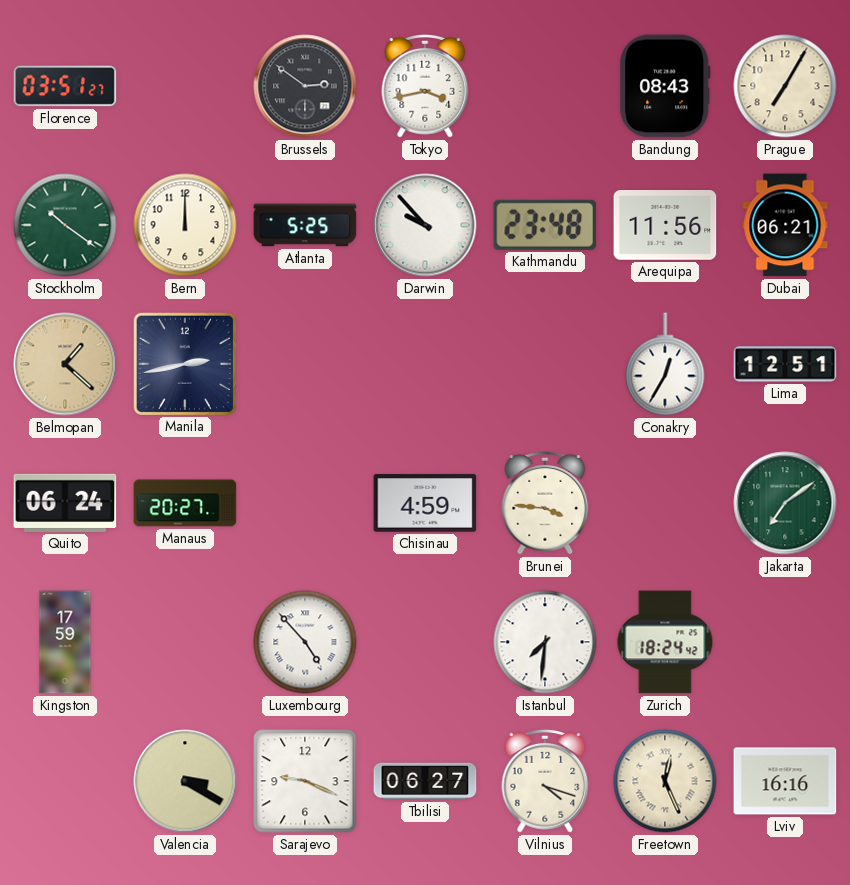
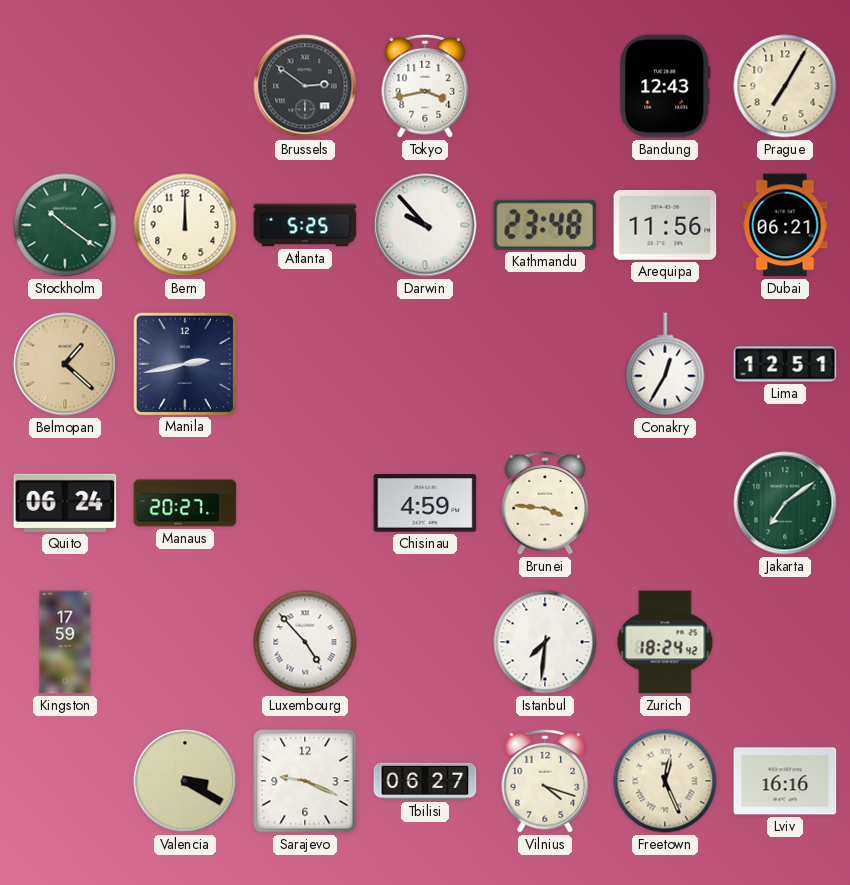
Florence: 03:51 -> none (65, 86)
Bandung: 08:43 -> 12:43 (665, 86)
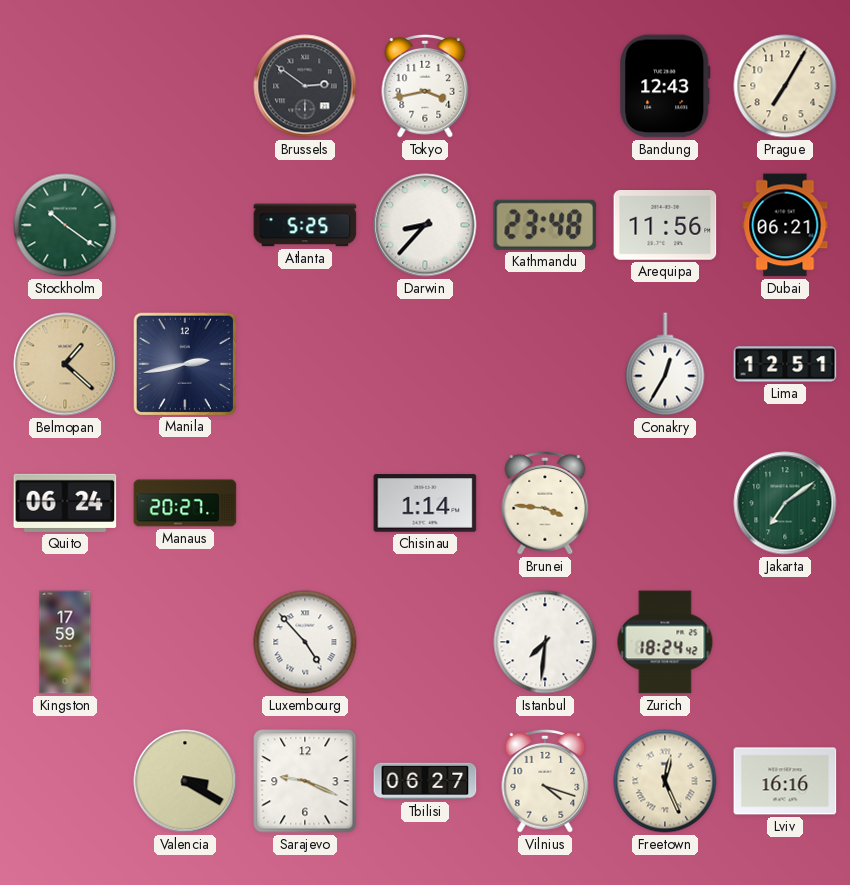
Bern: 12:00 -> none (185, 225)
Darwin: 9:53 -> 8:37 (425, 225)
Chisinau: 4:59 -> 1:14 (425, 503)
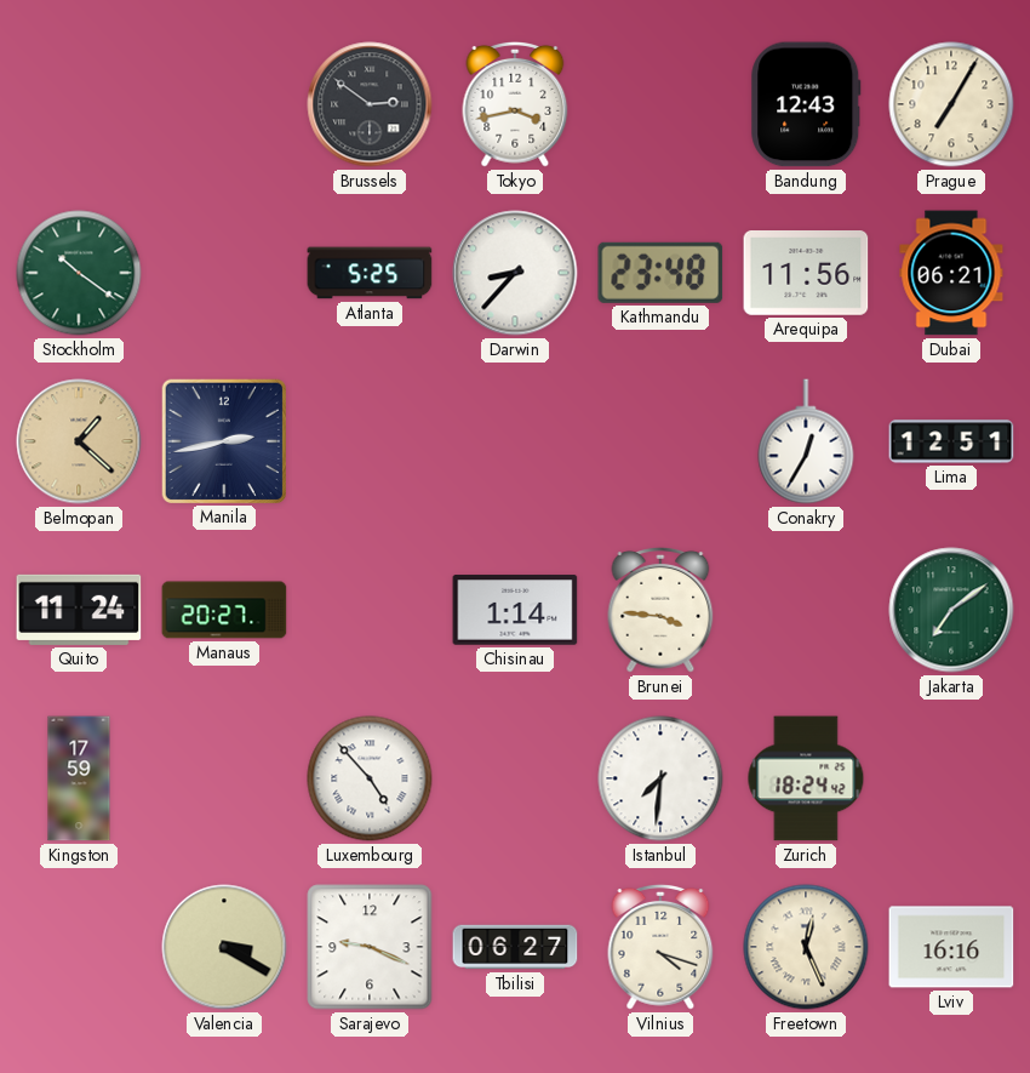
Quito: 06:24 -> 11:24 (79, 610)
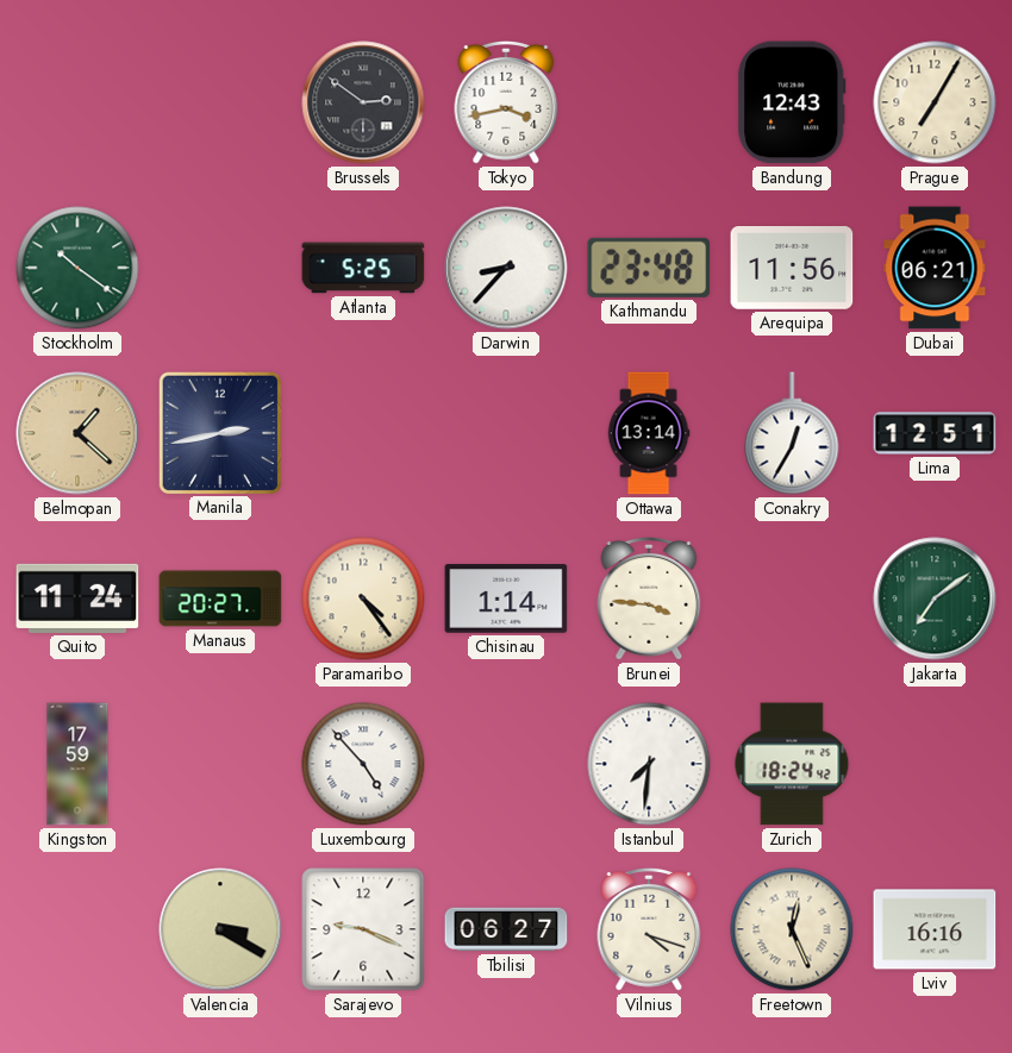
Ottawa: none -> 13:14 (649, 433)
Paramaribo: none -> 4:24 (363, 598)
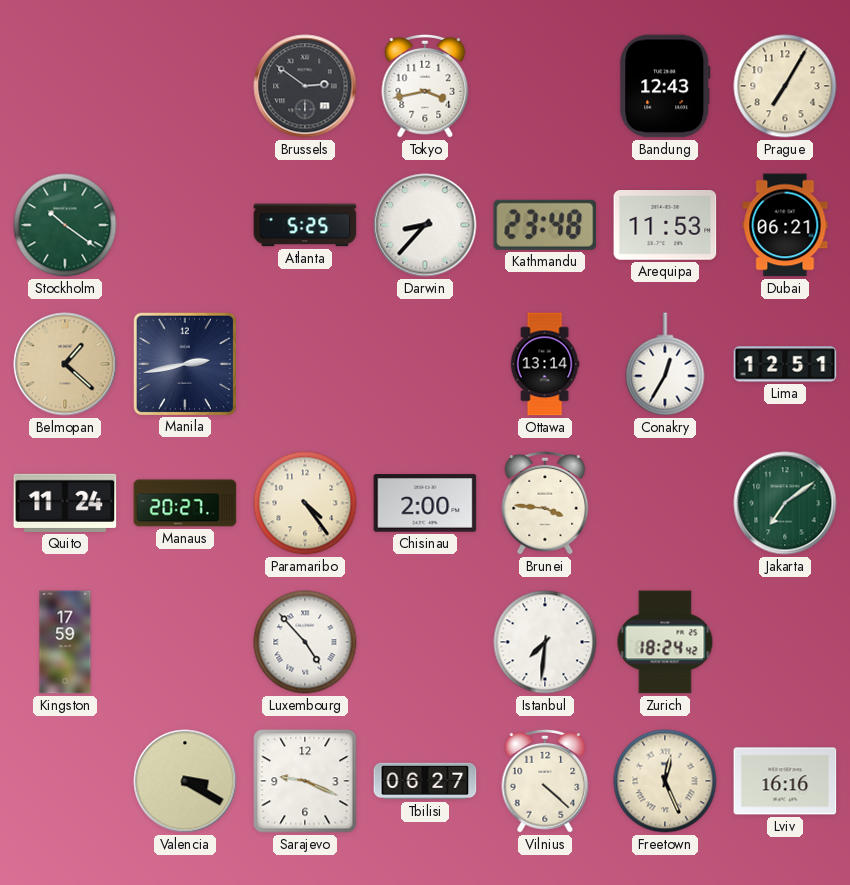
Arequipa: 11:56 -> 11:53 (665, 226)
Chisinau: 1:14 -> 2:00 (425, 503)
Vilnius: 4:18 -> 4:22 (545, 781)
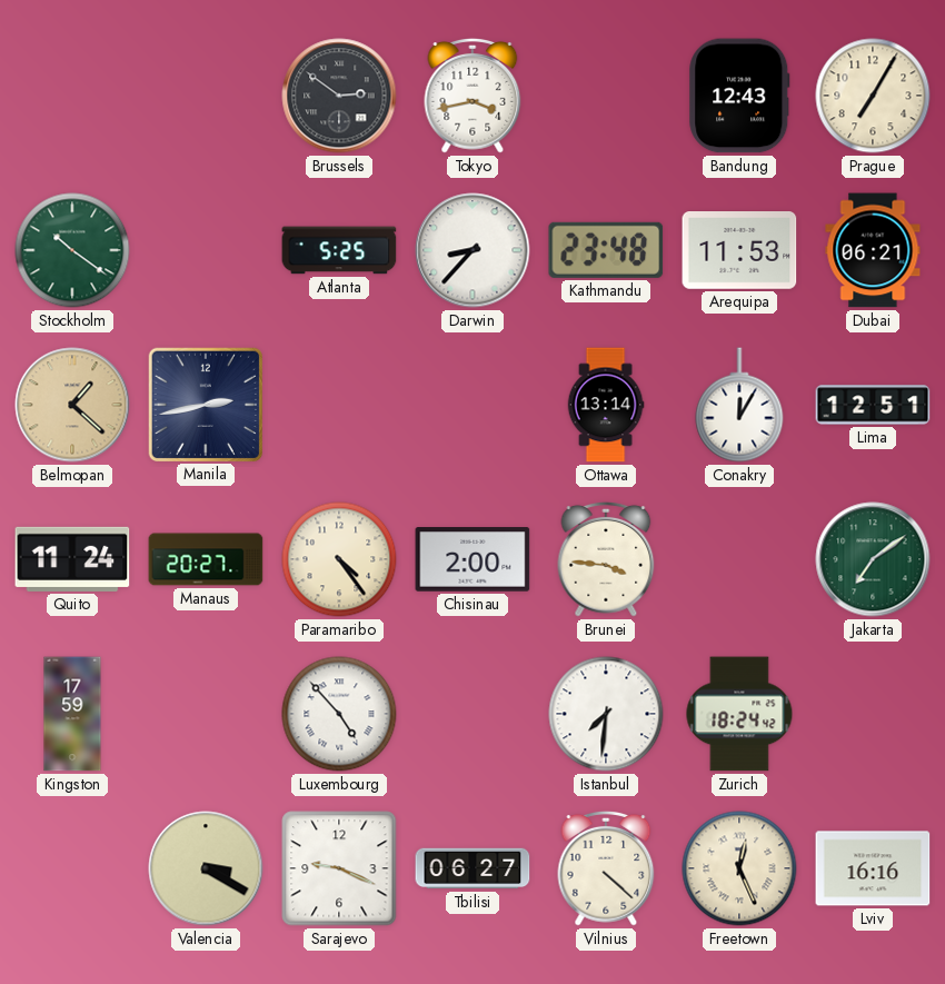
Conakry: 12:35 -> 12:05 (739, 405)
